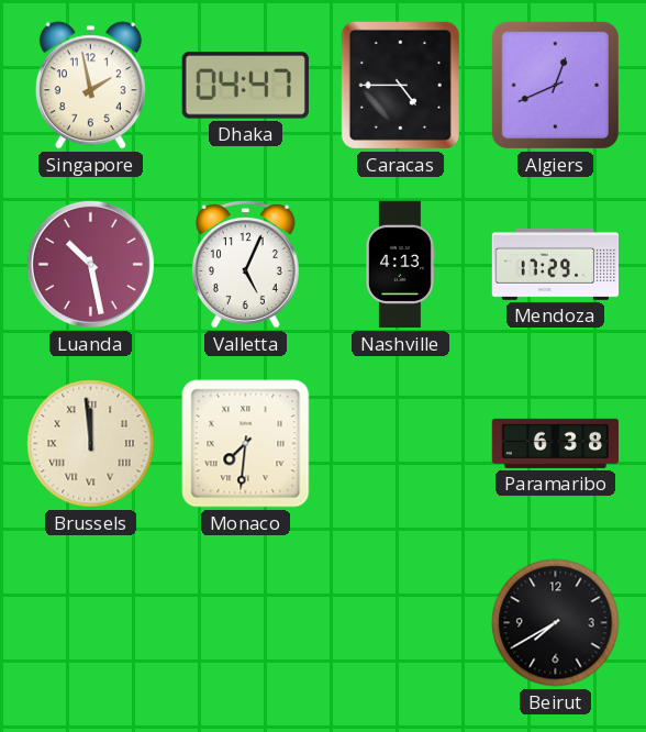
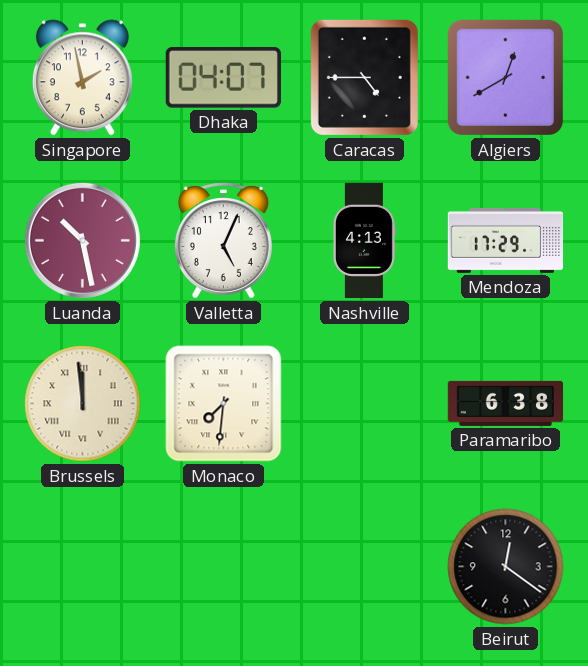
Dhaka: 04:47 -> 04:07 (223, 78)
Algiers: 12:41 -> 12:40 (505, 77)
Beirut: 7:40 -> 12:21 (506, 567)
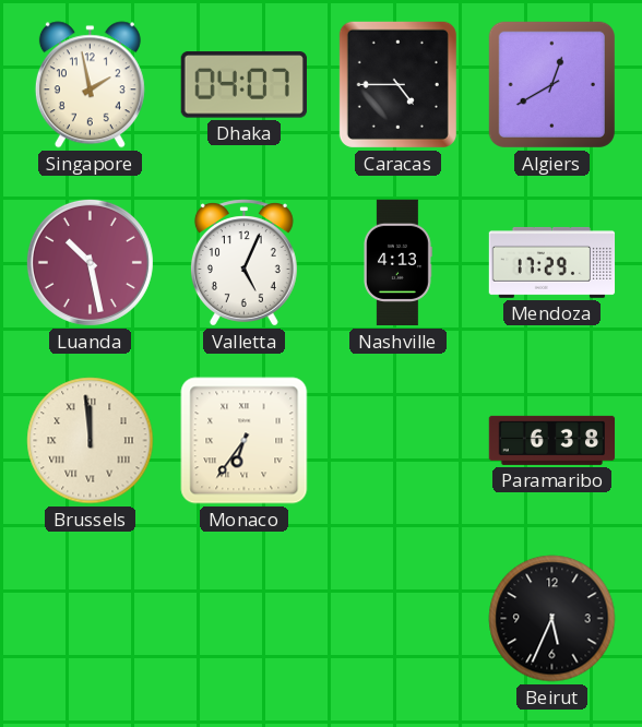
Monaco: 7:31 -> 6:36 (245, 441)
Beirut: 12:21 -> 5:34 (552, 619)
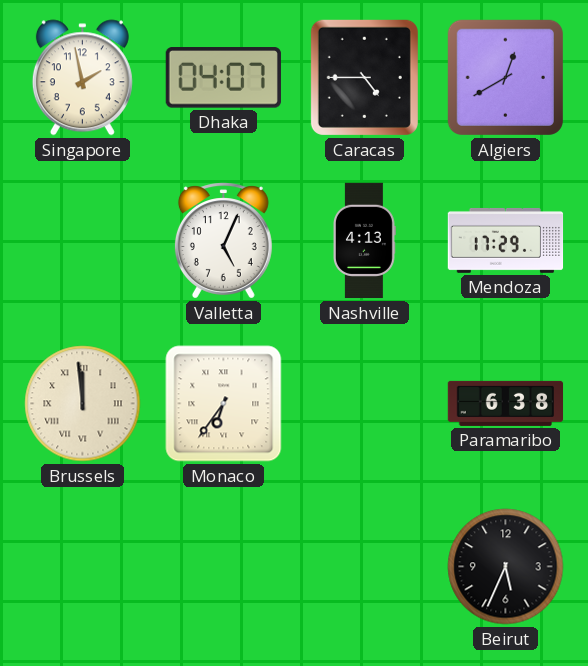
Luanda: 10:28 -> none (90, 262)
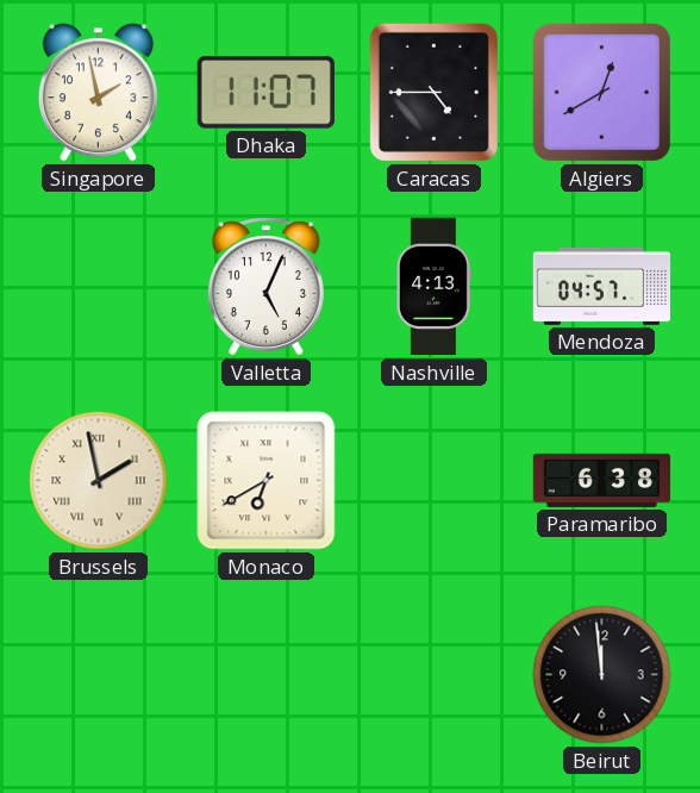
Dhaka: 04:07 -> 11:07 (265, 93)
Mendoza: 17:29 -> 04:57 (602, 286)
Brussels: 11:59 -> 1:58 (99, 481)
Monaco: 6:36 -> 6:40 (267, 481)
Beirut: 5:34 -> 11:59 (602, 675)
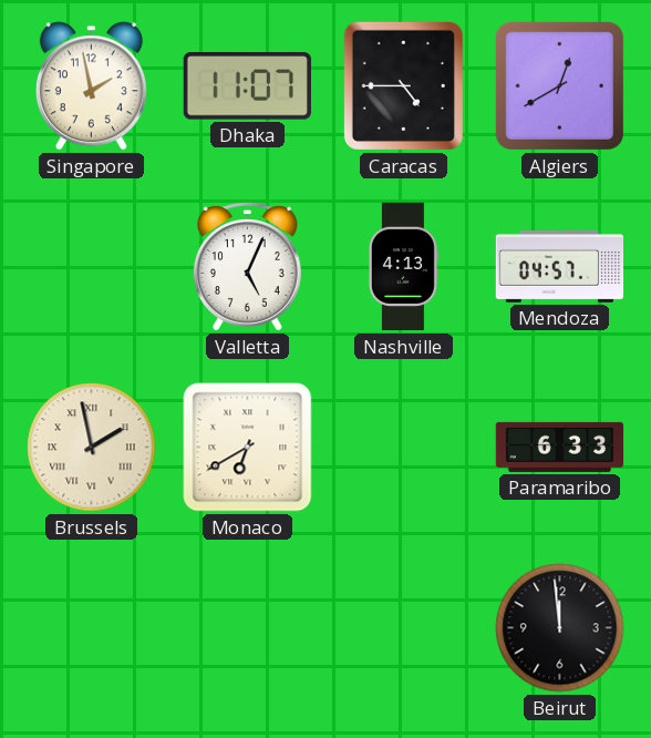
Paramaribo: 6:38 -> 6:33 (560, 447)
